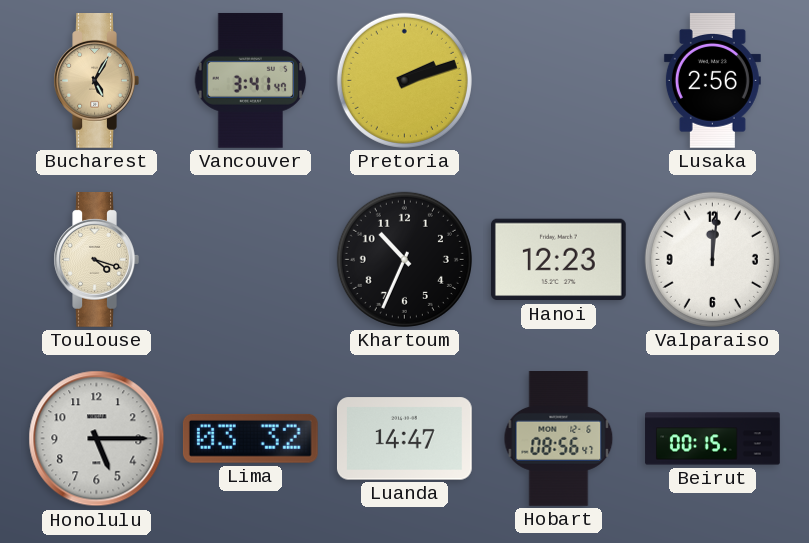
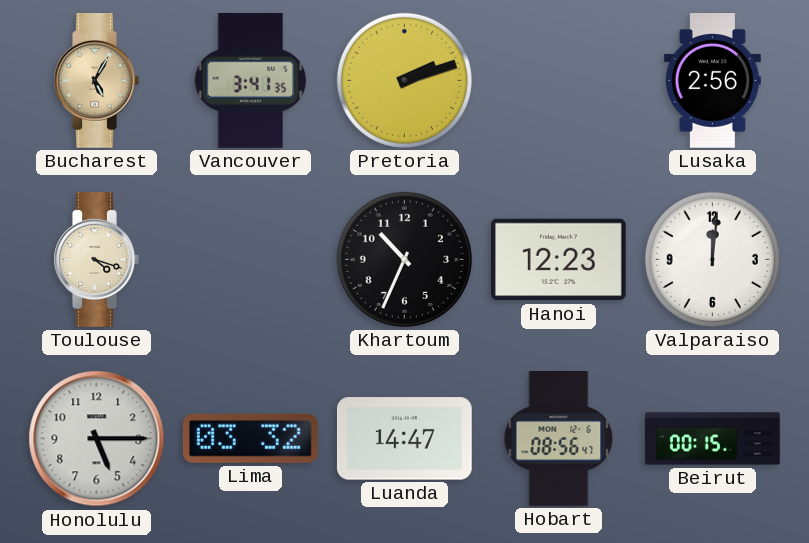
Vancouver: 3:41:47 -> 3:41:35 (251, 80)
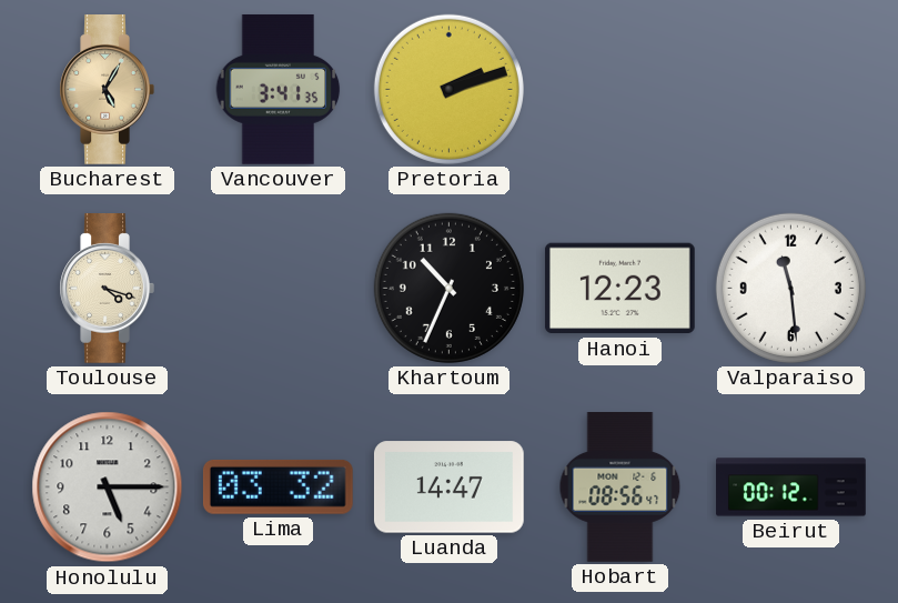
Lusaka: 2:56 -> none (712, 81)
Valparaiso: 12:01 -> 11:29 (790, 288)
Beirut: 00:15 -> 00:12 (791, 488)
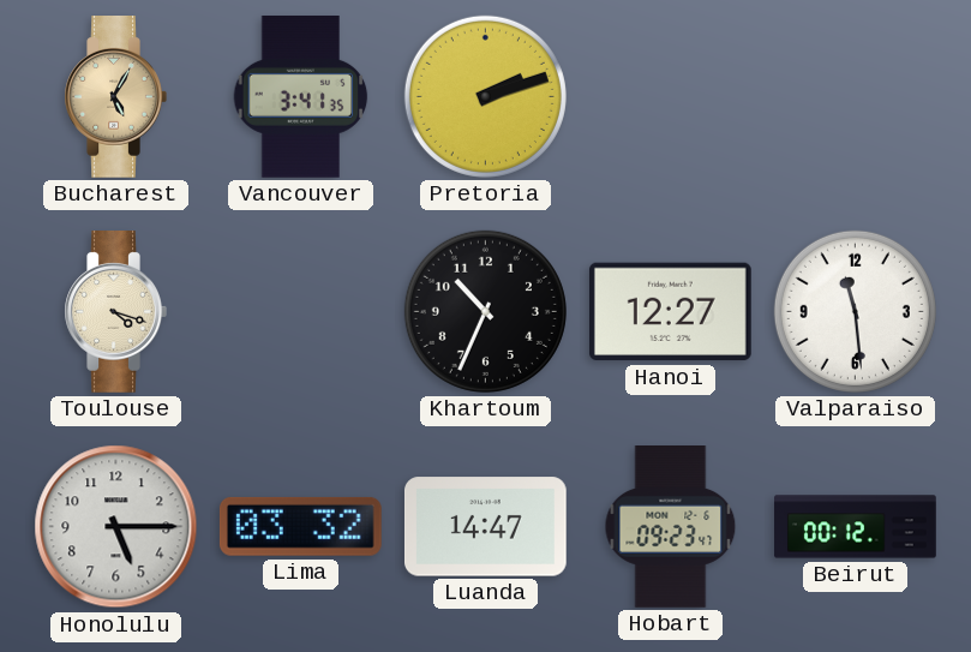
Hanoi: 12:23 -> 12:27 (670, 312)
Hobart: 08:56 -> 09:23 (671, 527)
